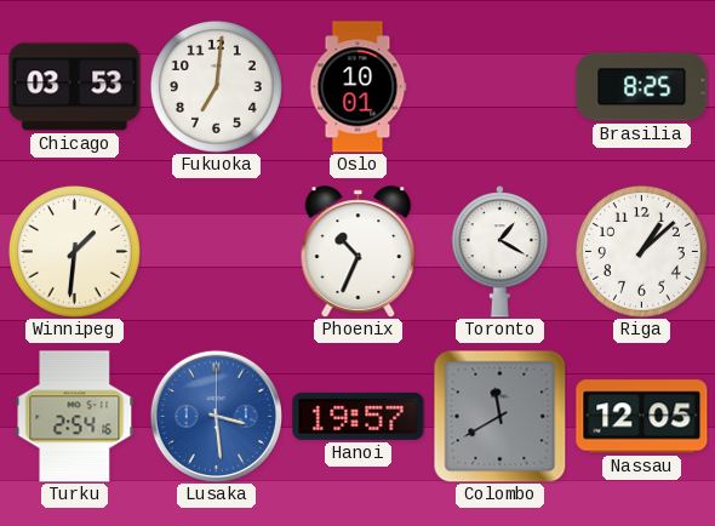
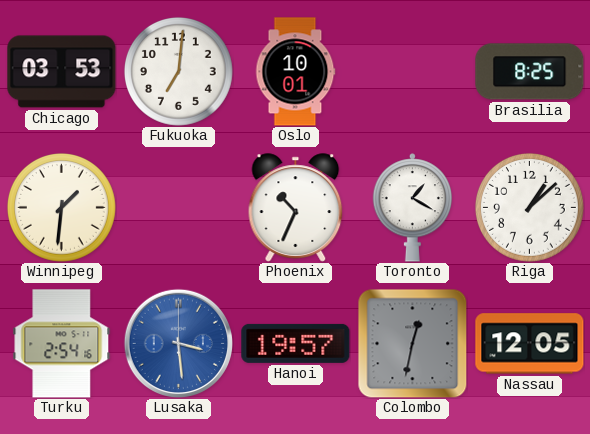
Colombo: 11:40 -> 12:32 (412, 343)
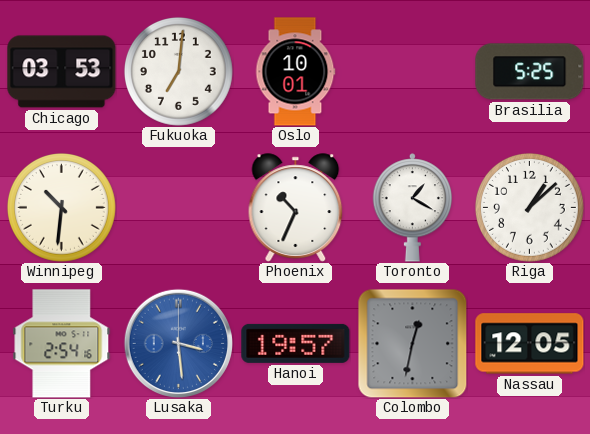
Brasilia: 8:25 -> 5:25 (530, 72)
Winnipeg: 1:31 -> 10:31 (61, 207)
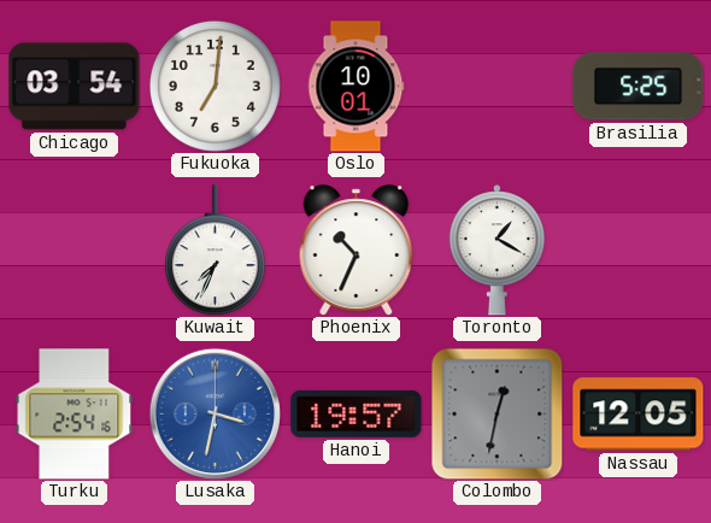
Chicago: 03:53 -> 03:54 (75, 87)
Winnipeg: 10:31 -> none (61, 207)
Kuwait: none -> 7:34 (215, 251)
Riga: 1:08 -> none (529, 207)
Lusaka: 3:29 -> 3:32 (215, 413)
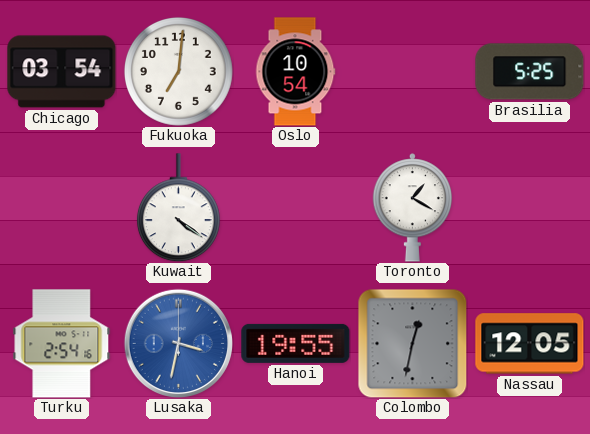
Oslo: 10:01 -> 10:54 (295, 72)
Kuwait: 7:34 -> 4:21 (178, 208)
Phoenix: 10:34 -> none (357, 251)
Hanoi: 19:57 -> 19:55 (296, 343)
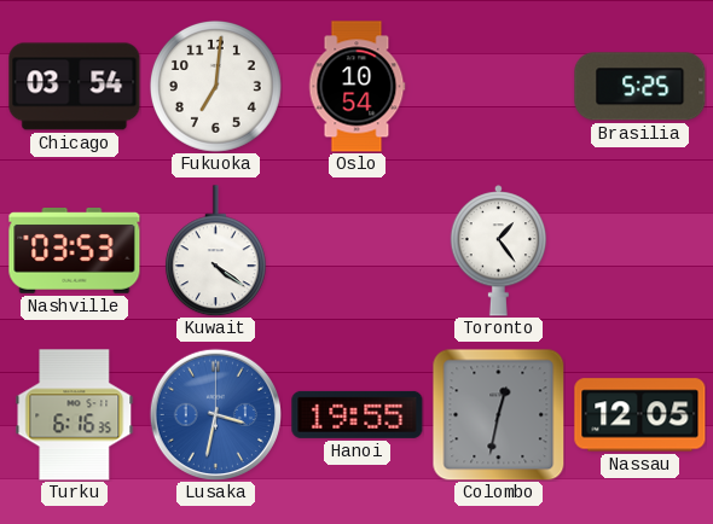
Nashville: none -> 03:53 (75, 251)
Toronto: 1:20 -> 1:24 (499, 251)
Turku: 2:54 -> 6:16 (75, 415)
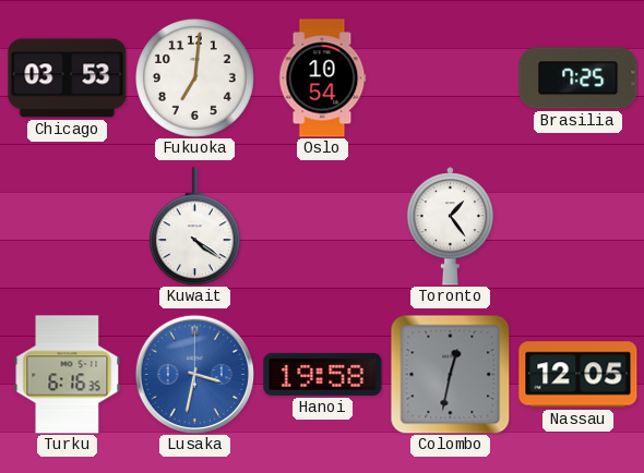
Chicago: 03:54 -> 03:53 (68, 78)
Brasilia: 5:25 -> 7:25 (579, 78)
Nashville: 03:53 -> none (75, 251)
Hanoi: 19:55 -> 19:58 (323, 374)
